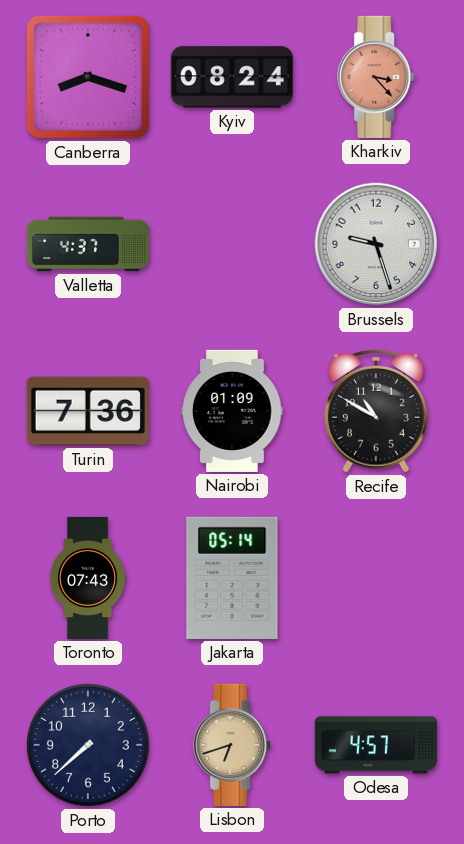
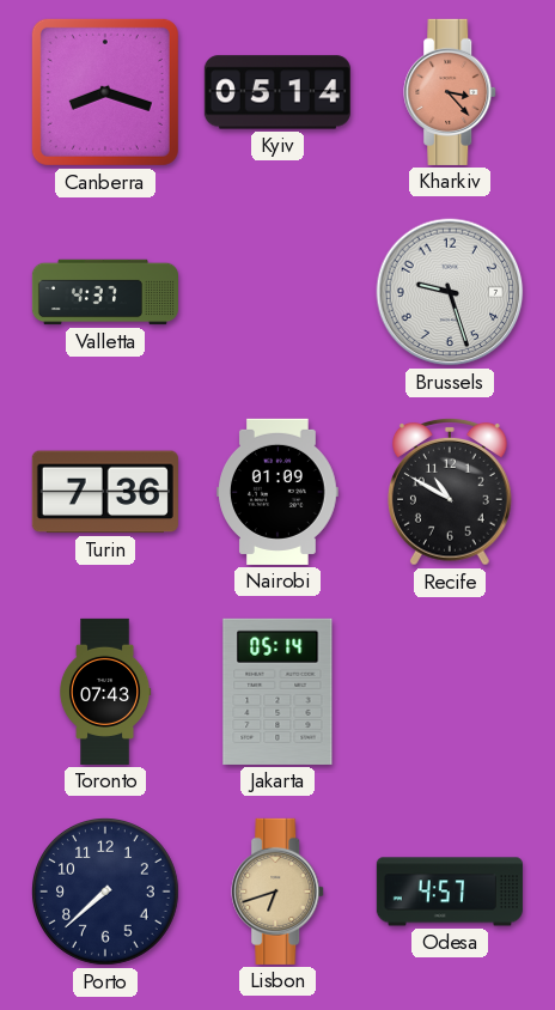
Kyiv: 08:24 -> 05:14 (277, 92)
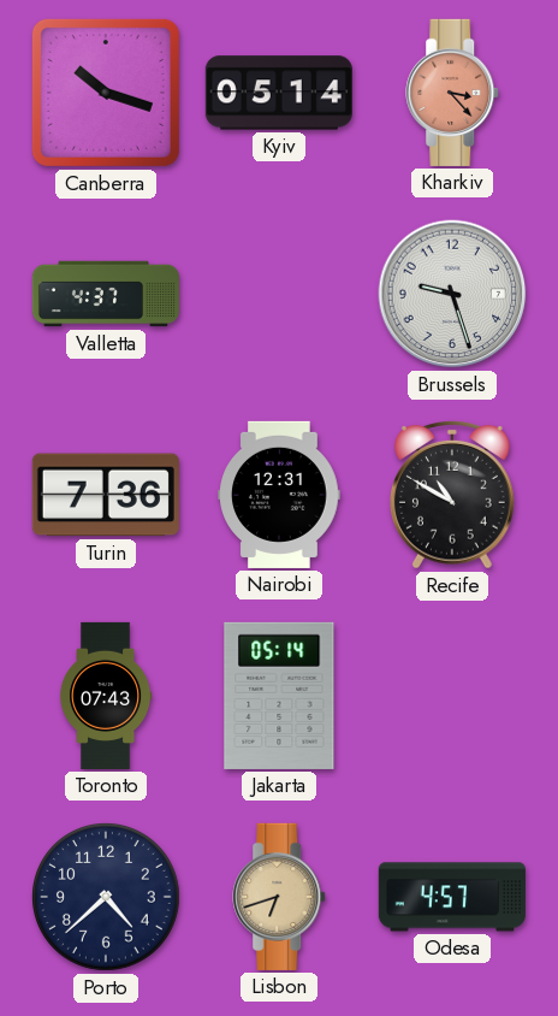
Canberra: 8:18 -> 10:18 (106, 93)
Nairobi: 01:09 -> 12:31 (279, 495)
Porto: 7:38 -> 4:38 (107, 898)
